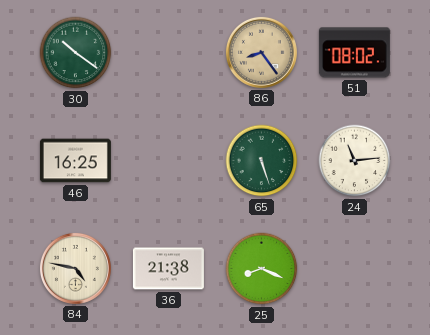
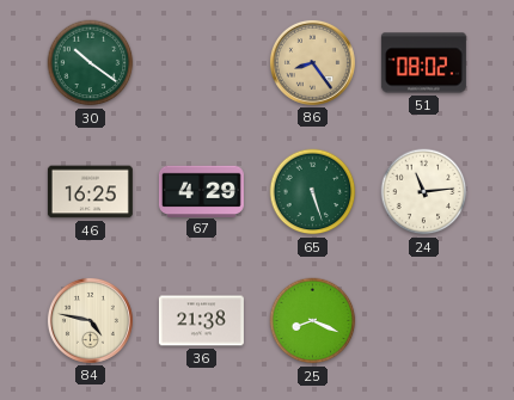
67: none -> 4:29 (201, 191)
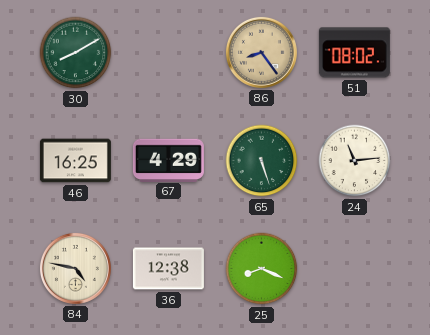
30: 10:21 -> 8:10 (76, 53)
36: 21:38 -> 12:38 (168, 269)
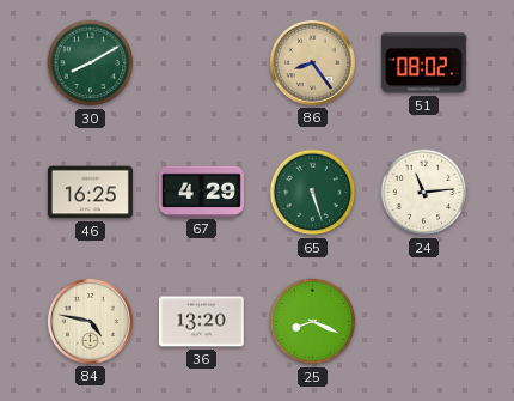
36: 12:38 -> 13:20 (201, 322)
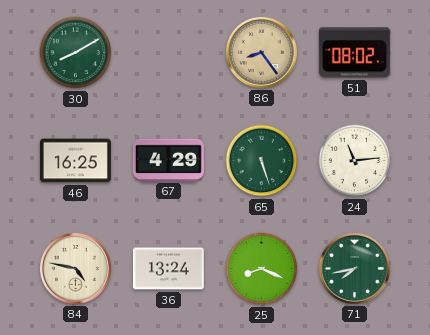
36: 13:20 -> 13:24 (168, 269)
71: none -> 7:43 (354, 268)
